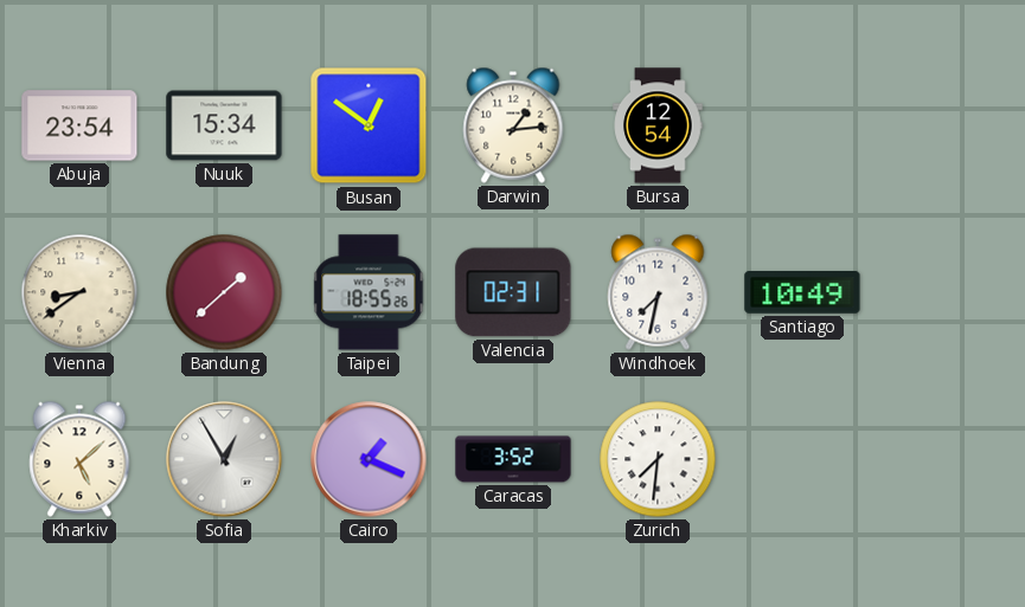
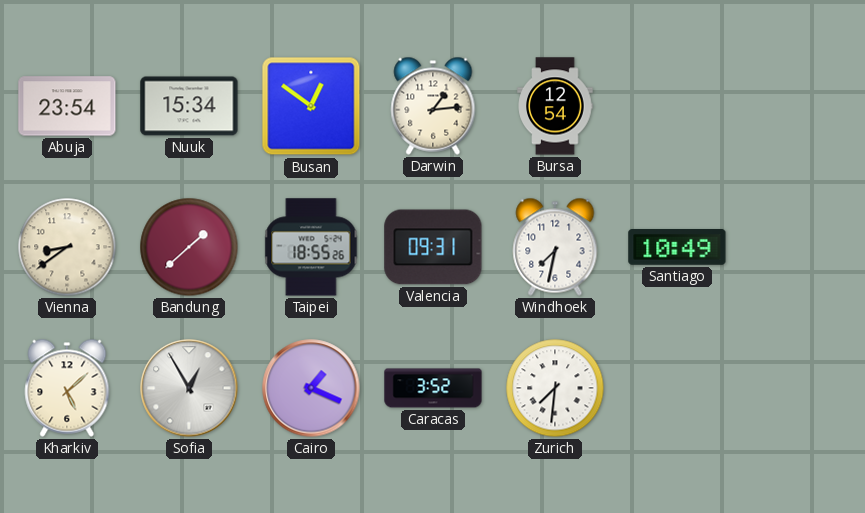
Valencia: 02:31 -> 09:31 (433, 247)
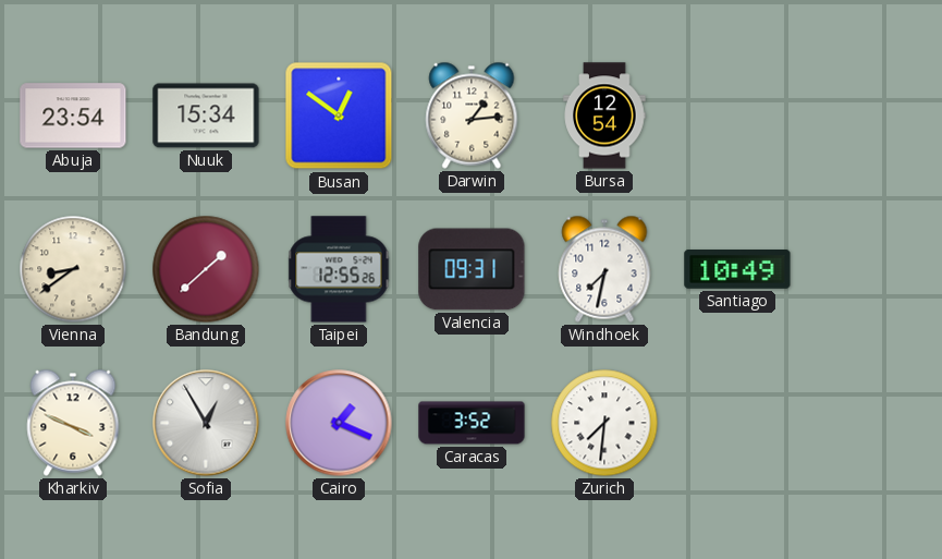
Taipei: 18:55 -> 12:55 (339, 269)
Kharkiv: 5:08 -> 3:49 (73, 423)
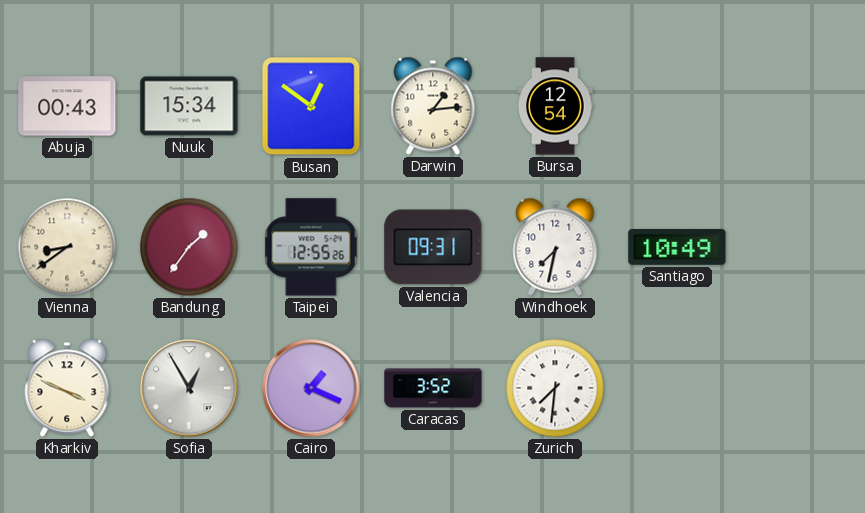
Abuja: 23:54 -> 00:43 (67, 106)
Bandung: 1:38 -> 1:36 (189, 247)
